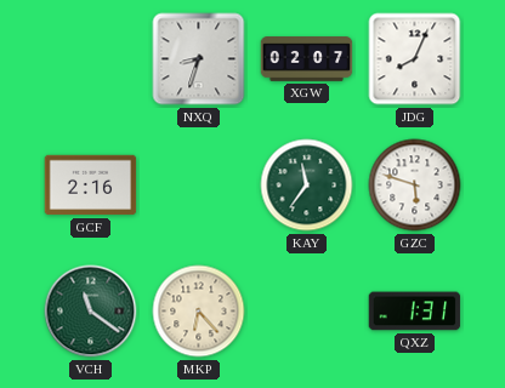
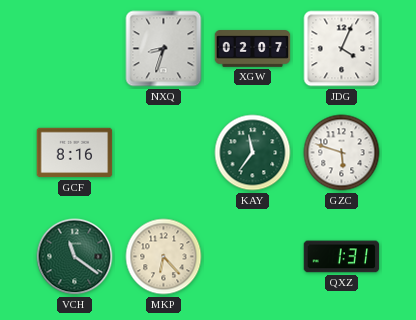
JDG: 8:04 -> 4:04 (342, 49)
GCF: 2:16 -> 8:16 (75, 153)
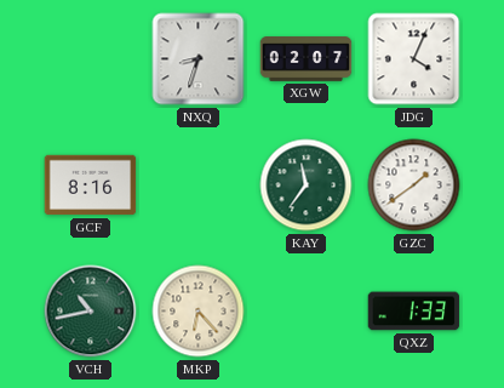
GZC: 5:48 -> 1:39 (414, 186)
VCH: 11:21 -> 10:43 (91, 312)
QXZ: 1:31 -> 1:33 (414, 312)
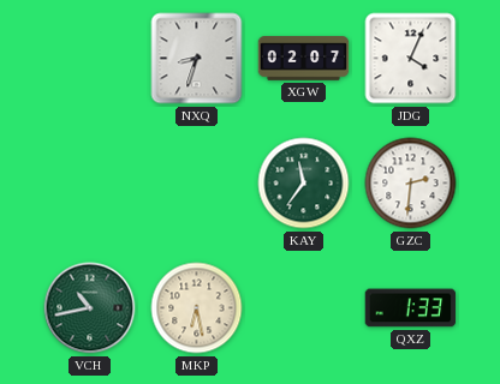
GCF: 8:16 -> none (91, 186)
GZC: 1:39 -> 2:31 (411, 184)
MKP: 6:23 -> 6:28 (197, 308)
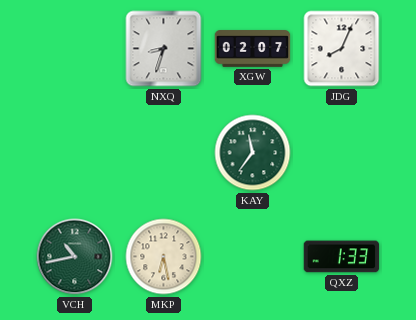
JDG: 4:04 -> 8:04 (342, 49)
GZC: 2:31 -> none (411, 184)
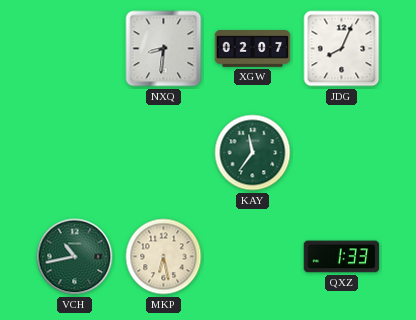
NXQ: 8:33 -> 8:31 (164, 49)
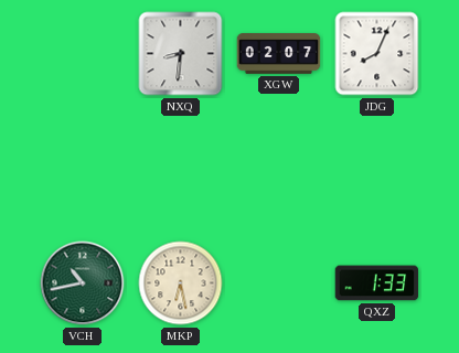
KAY: 11:36 -> none (253, 153)
